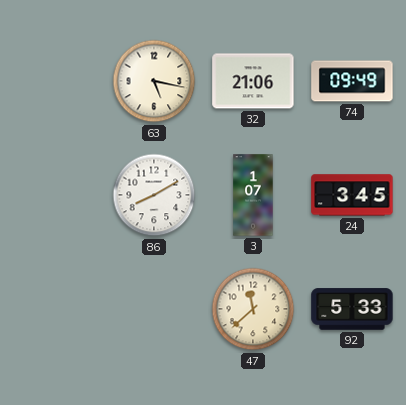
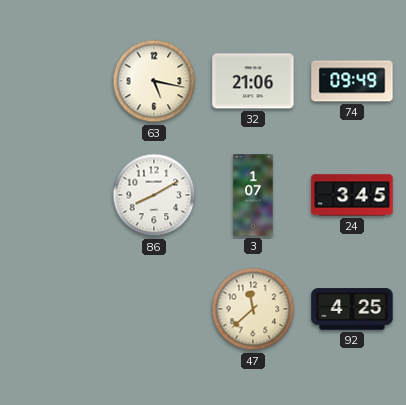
92: 5:33 -> 4:25 (352, 309)
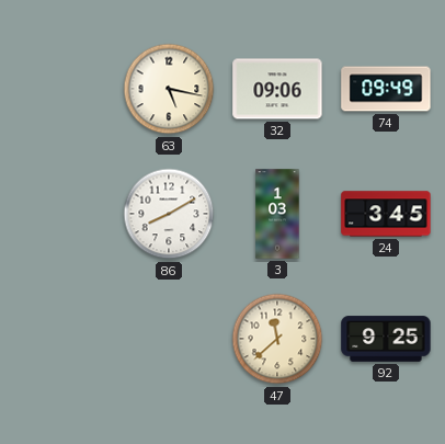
32: 21:06 -> 09:06 (277, 89)
3: 1:07 -> 1:03 (277, 214)
92: 4:25 -> 9:25 (386, 339)
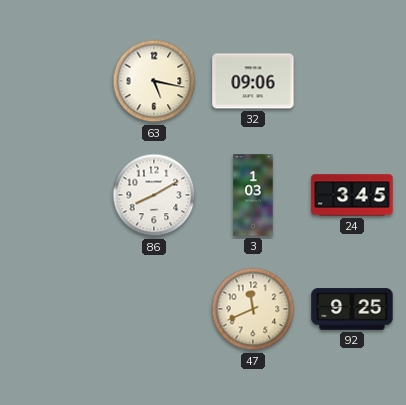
74: 09:49 -> none (386, 89)
47: 11:38 -> 11:41 (253, 309)
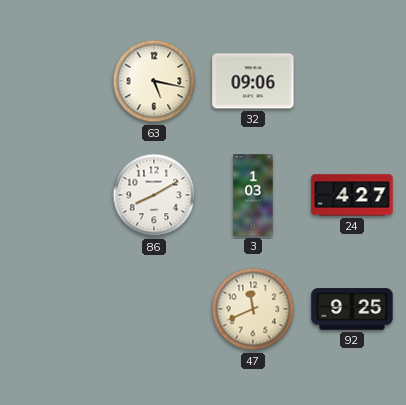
24: 3:45 -> 4:27 (352, 195)
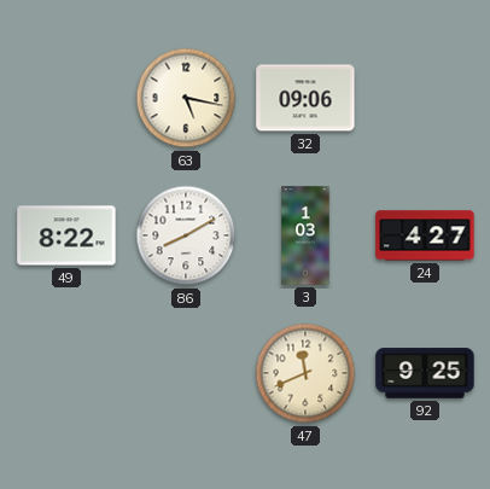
49: none -> 8:22 (66, 235)
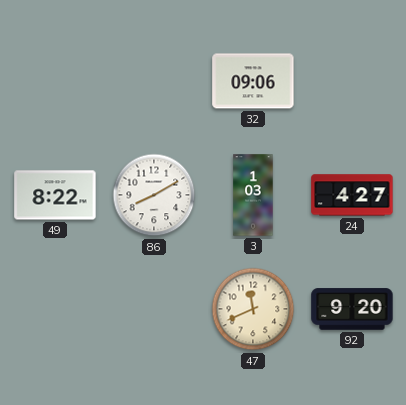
63: 5:17 -> none (186, 98)
92: 9:25 -> 9:20 (352, 309)
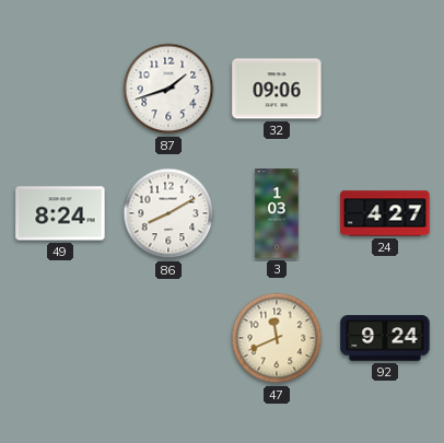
87: none -> 1:42 (168, 89)
49: 8:22 -> 8:24 (60, 213)
92: 9:20 -> 9:24 (385, 338)
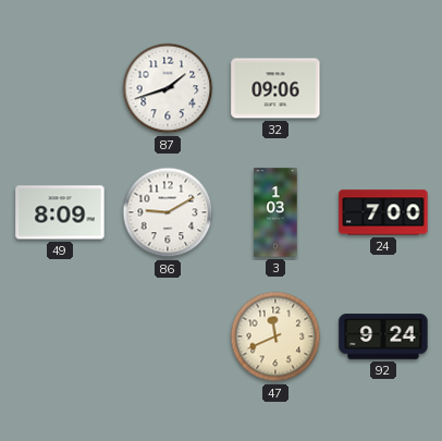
49: 8:24 -> 8:09 (60, 212)
86: 8:10 -> 9:10 (168, 212)
24: 4:27 -> 7:00 (383, 212)
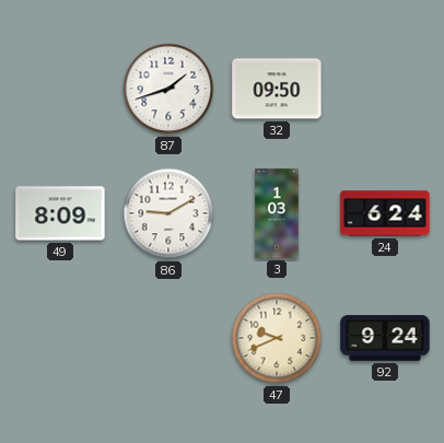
32: 09:06 -> 09:50 (277, 89)
24: 7:00 -> 6:24 (385, 213)
47: 11:41 -> 9:41 (277, 338)
